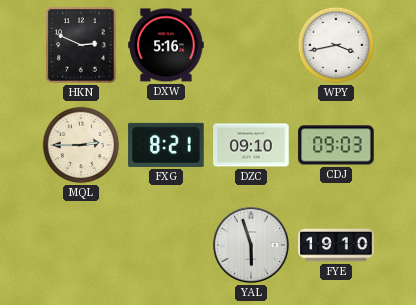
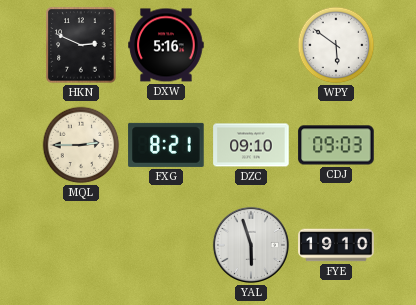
WPY: 3:43 -> 5:51 (336, 45)
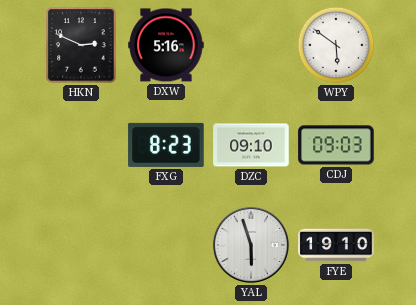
MQL: 2:45 -> none (81, 145)
FXG: 8:21 -> 8:23 (166, 145)
